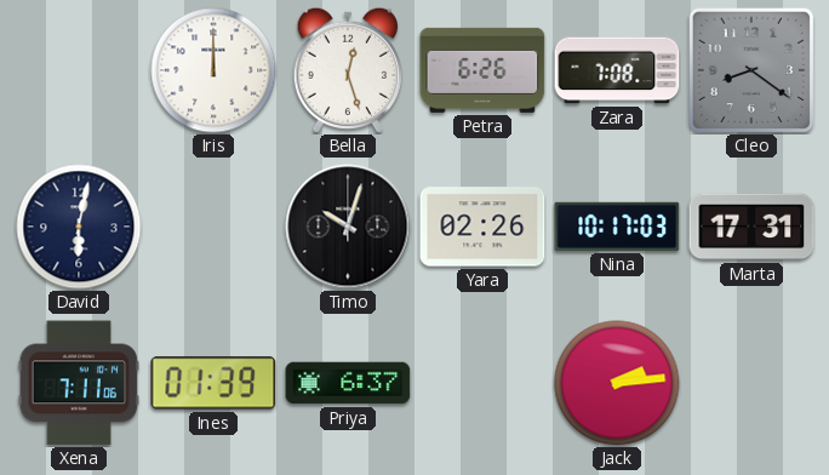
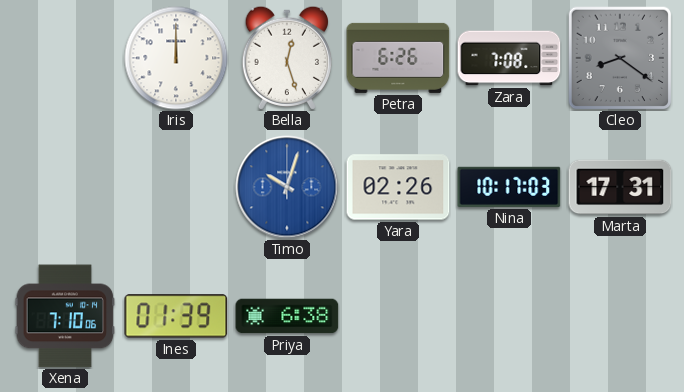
David: 6:02 -> none (79, 227)
Timo dial: black -> blue (287, 187)
Xena: 7:11 -> 7:10 (65, 316)
Priya: 6:37 -> 6:38 (287, 316)
Jack: 2:14 -> none (617, 383)
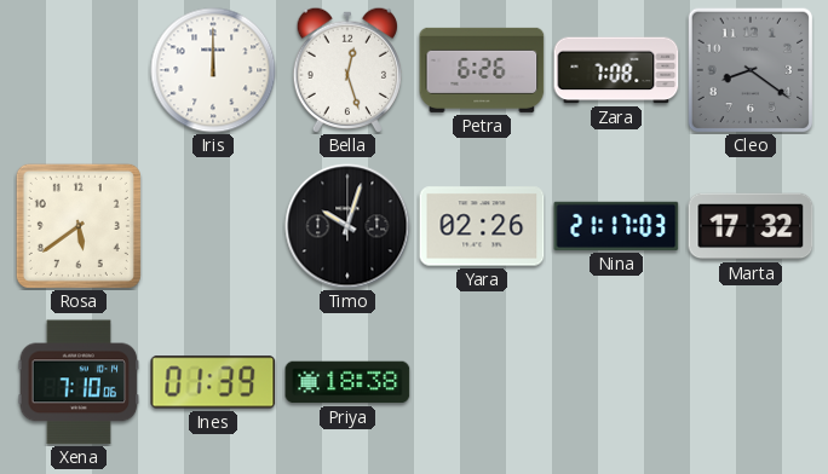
Rosa: none -> 5:39 (79, 226)
Timo dial: blue -> black (347, 226)
Nina: 10:17 -> 21:17 (616, 226)
Marta: 17:31 -> 17:32 (751, 226)
Priya: 6:38 -> 18:38 (347, 382)
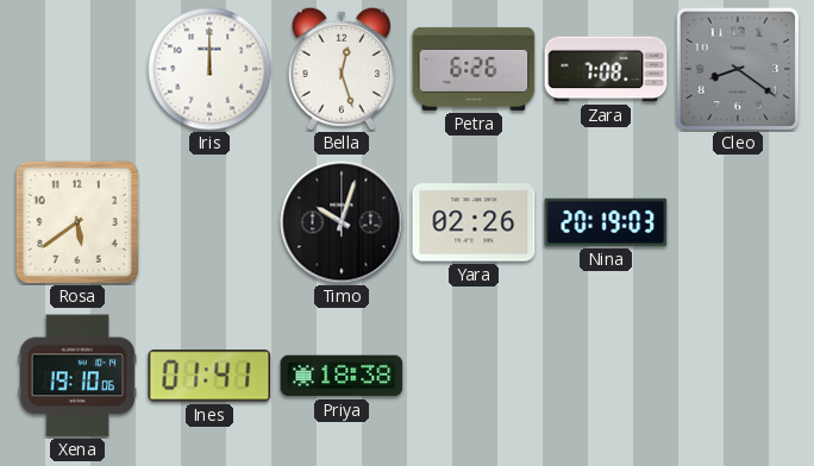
Nina: 21:17 -> 20:19 (606, 222)
Marta: 17:32 -> none (751, 226)
Xena: 7:10 -> 19:10 (77, 376)
Ines: 01:39 -> 01:41 (209, 376)
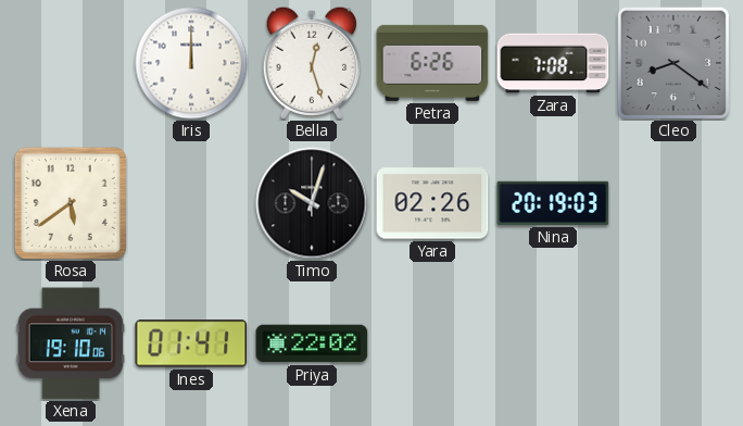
Priya: 18:38 -> 22:02 (312, 343)
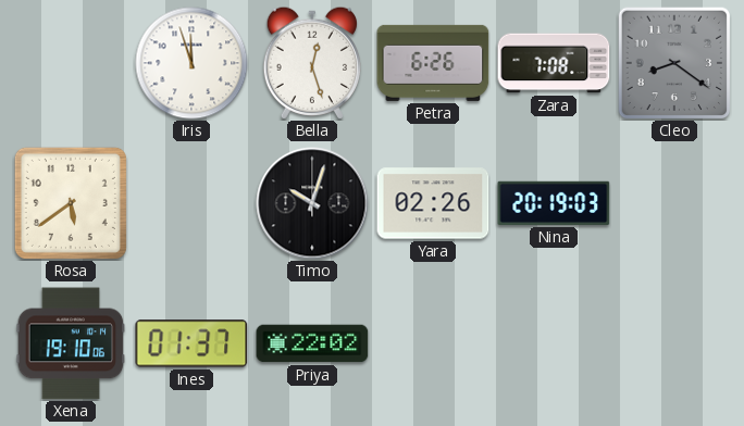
Iris: 12:00 -> 11:57 (191, 63)
Ines: 01:41 -> 01:37 (191, 343)
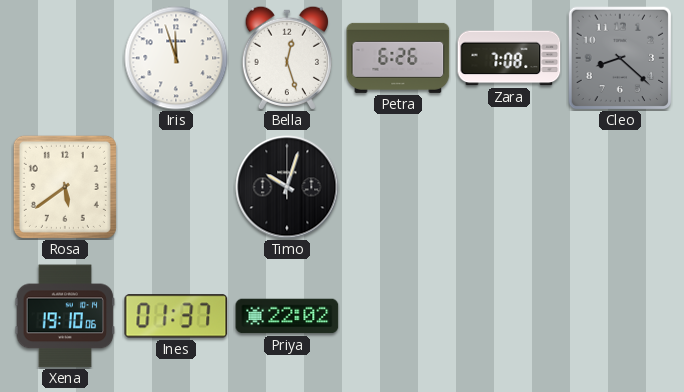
Cleo: 8:21 -> 8:22 (620, 58)
Yara: 02:26 -> none (433, 203)
Nina: 20:19 -> none (554, 203)
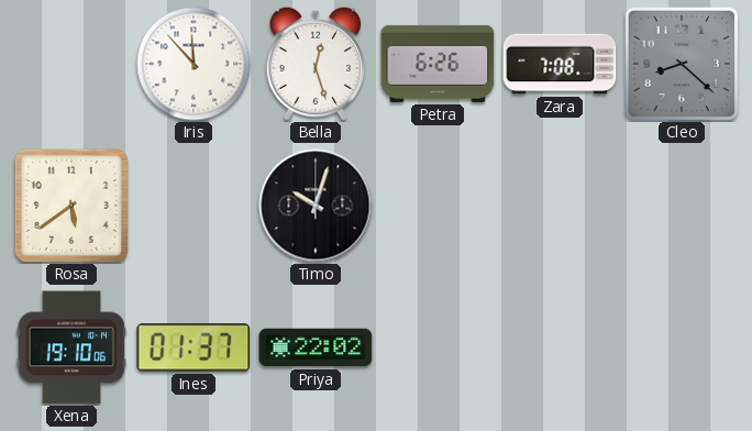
Iris: 11:57 -> 11:53 (193, 64)
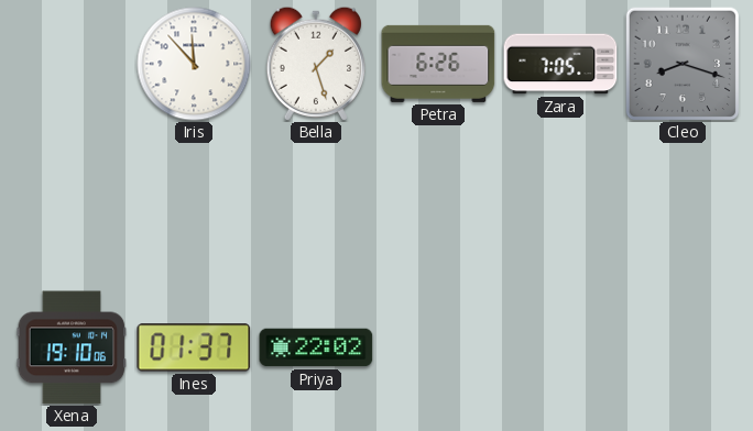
Bella: 12:27 -> 1:27 (315, 64)
Zara: 7:08 -> 7:05 (560, 64)
Cleo: 8:22 -> 8:18 (683, 64)
Rosa: 5:39 -> none (71, 206)
Timo: 10:03 -> none (316, 206)
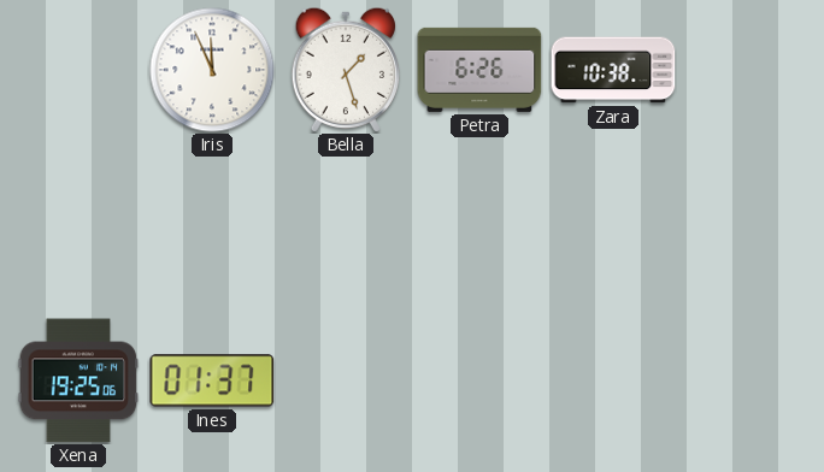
Iris: 11:53 -> 11:56 (212, 70)
Zara: 7:05 -> 10:38 (613, 70)
Cleo: 8:18 -> none (683, 64)
Xena: 19:10 -> 19:25 (78, 380)
Priya: 22:02 -> none (316, 347)
